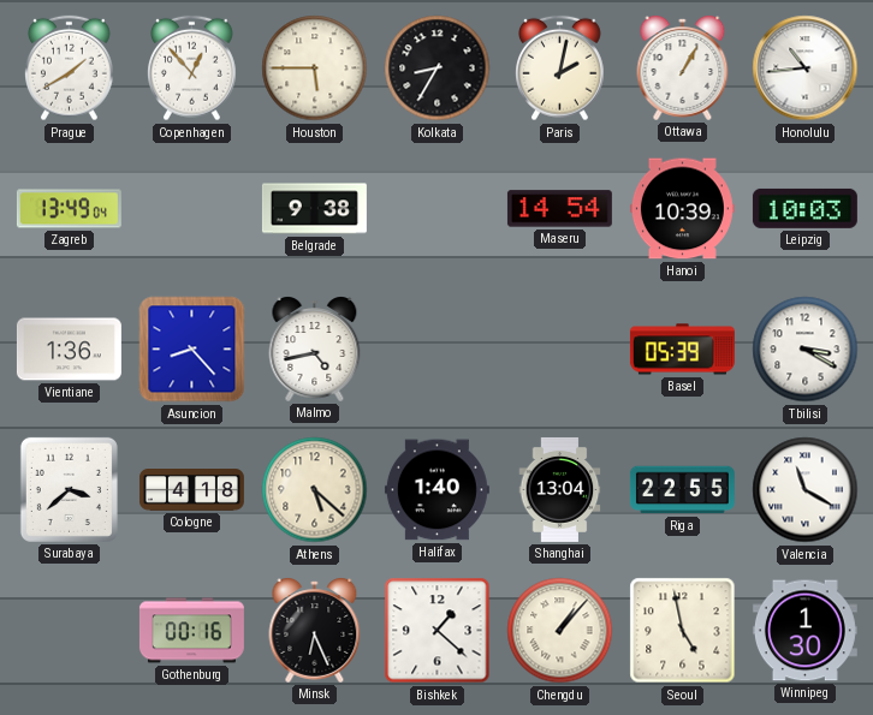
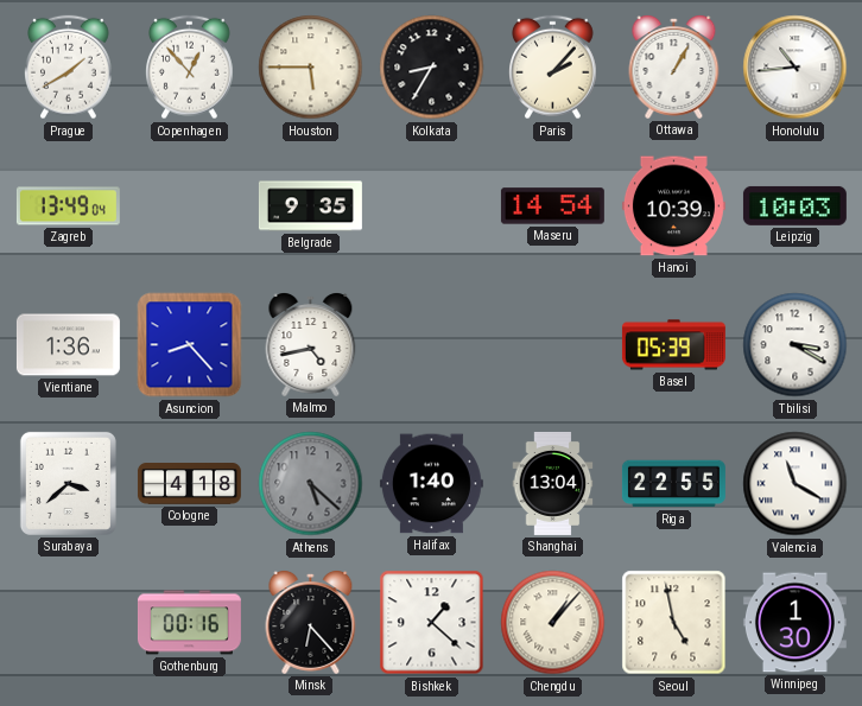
Paris: 2:02 -> 2:07 (553, 68)
Belgrade: 9:38 -> 9:35 (310, 206)
Athens dial: cream -> grey (311, 484)
Minsk: 6:26 -> 6:23 (311, 623)
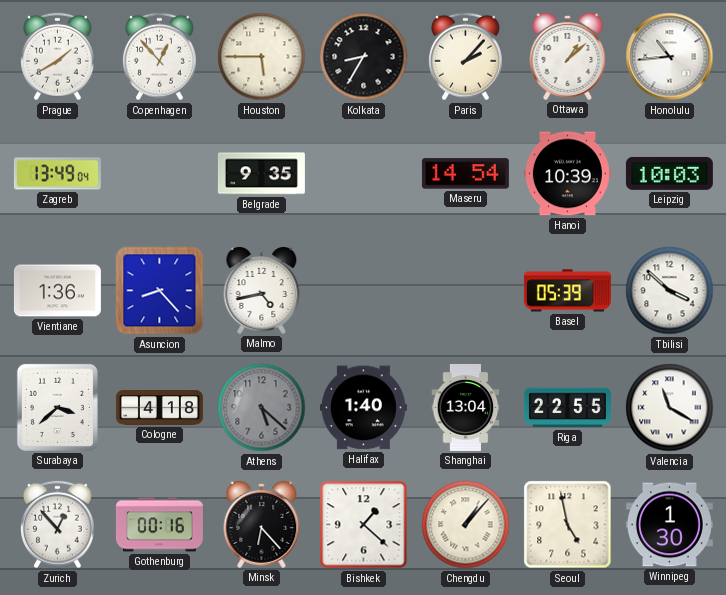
Ottawa: 1:05 -> 1:08 (568, 57)
Tbilisi: 3:20 -> 3:52 (670, 291)
Zurich: none -> 12:53 (58, 525)
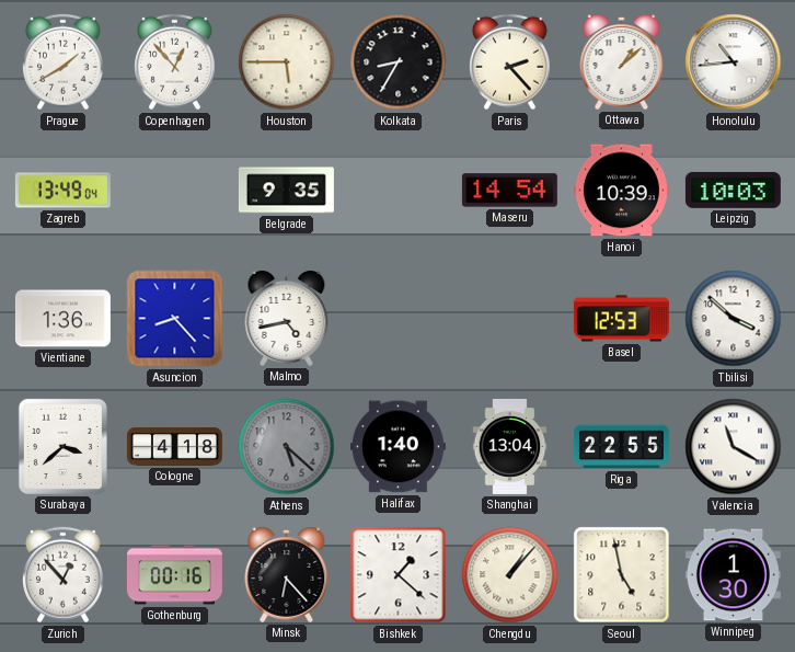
Paris: 2:07 -> 2:23 (510, 62)
Basel: 05:39 -> 12:53 (621, 319)
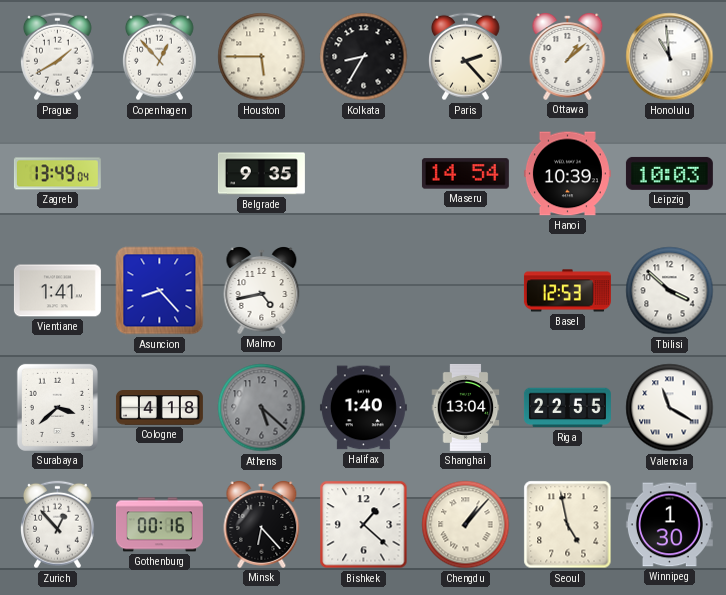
Honolulu: 10:44 -> 10:59 (670, 57)
Vientiane: 1:36 -> 1:41 (57, 291)
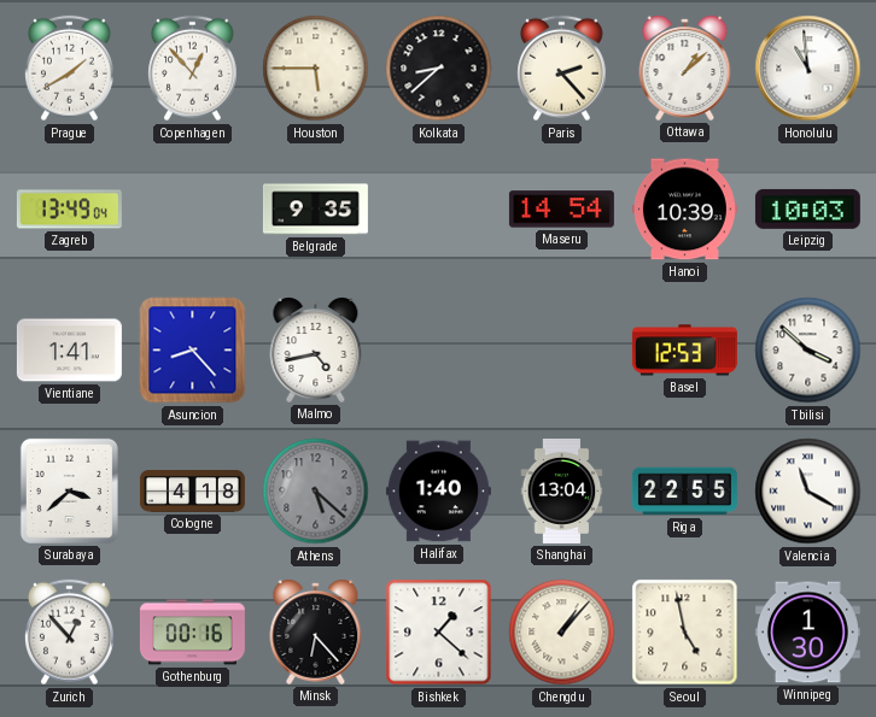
Kolkata: 8:35 -> 8:38 (439, 69)
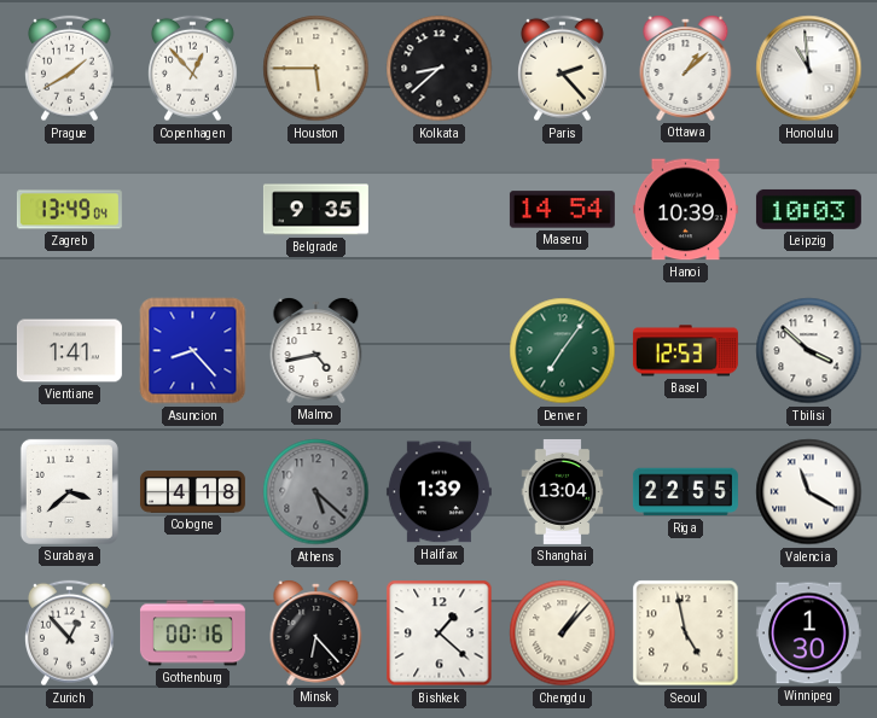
Denver: none -> 7:06 (563, 351)
Halifax: 1:40 -> 1:39 (438, 492)
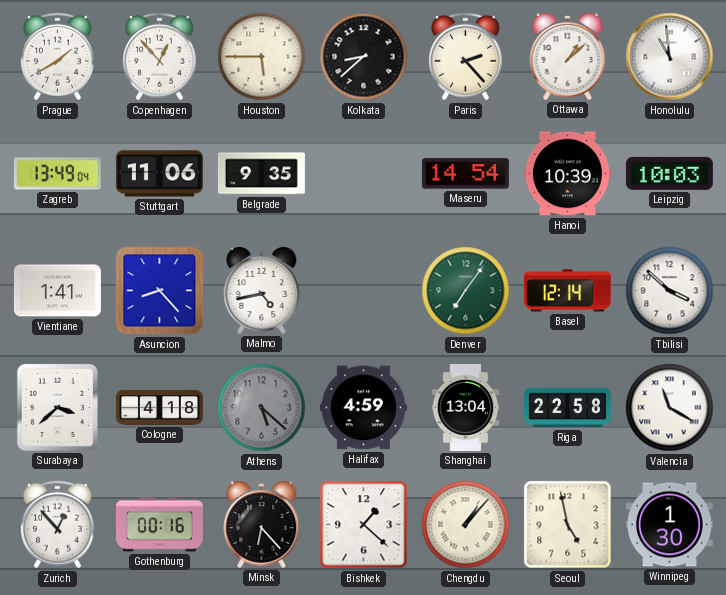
Stuttgart: none -> 11:06 (159, 174)
Basel: 12:53 -> 12:14 (567, 291)
Halifax: 1:39 -> 4:59 (363, 408)
Riga: 22:55 -> 22:58 (567, 408)
